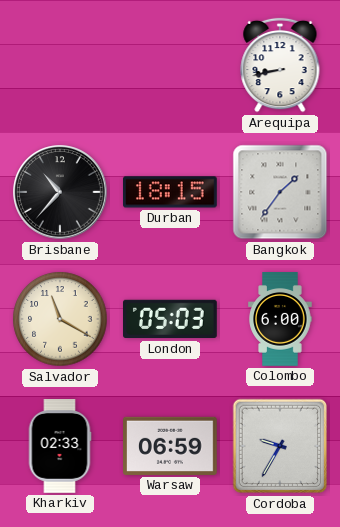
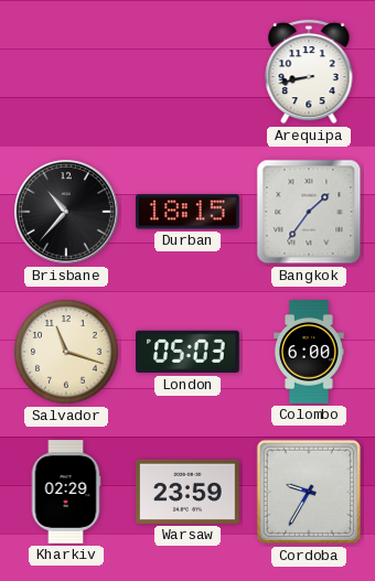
Salvador: 11:20 -> 11:18 (66, 352)
Kharkiv: 02:33 -> 02:29 (66, 492)
Warsaw: 06:59 -> 23:59 (189, 492)
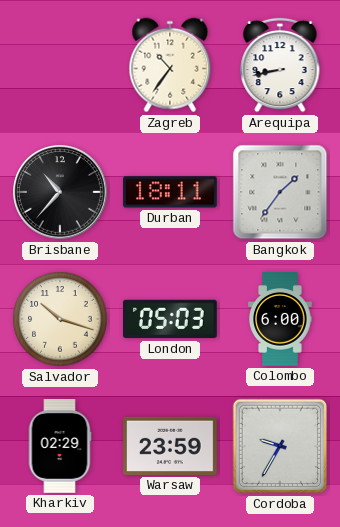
Zagreb: none -> 10:36 (170, 65)
Durban: 18:15 -> 18:11 (171, 192)
Salvador: 11:18 -> 10:18 (60, 319)
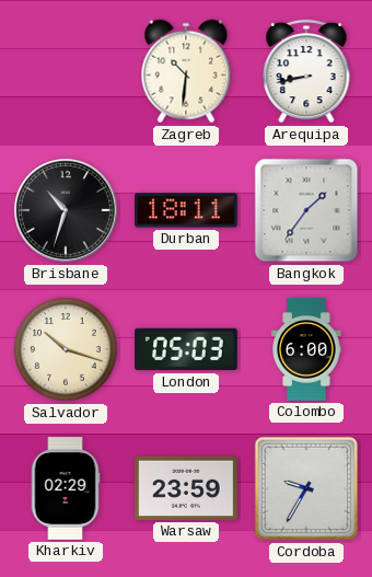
Zagreb: 10:36 -> 10:31 (186, 71)
Brisbane: 10:37 -> 10:33 (66, 210)
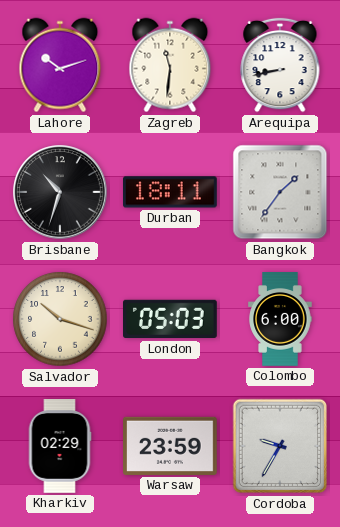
Lahore: none -> 10:12 (60, 65)
Zagreb: 10:31 -> 11:31 (170, 65)
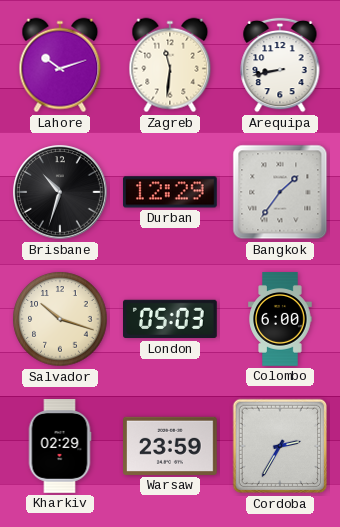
Durban: 18:11 -> 12:29 (171, 192)
Cordoba: 9:35 -> 2:35 (280, 446)
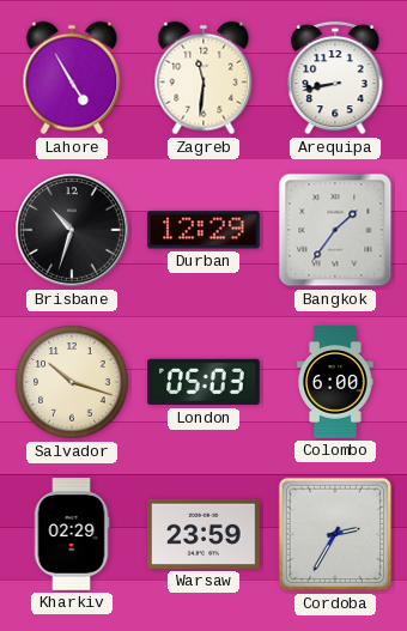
Lahore: 10:12 -> 4:55 (72, 78)
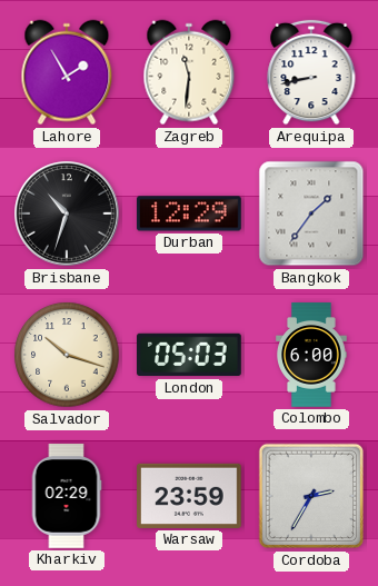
Lahore: 4:55 -> 1:55 (67, 72)
